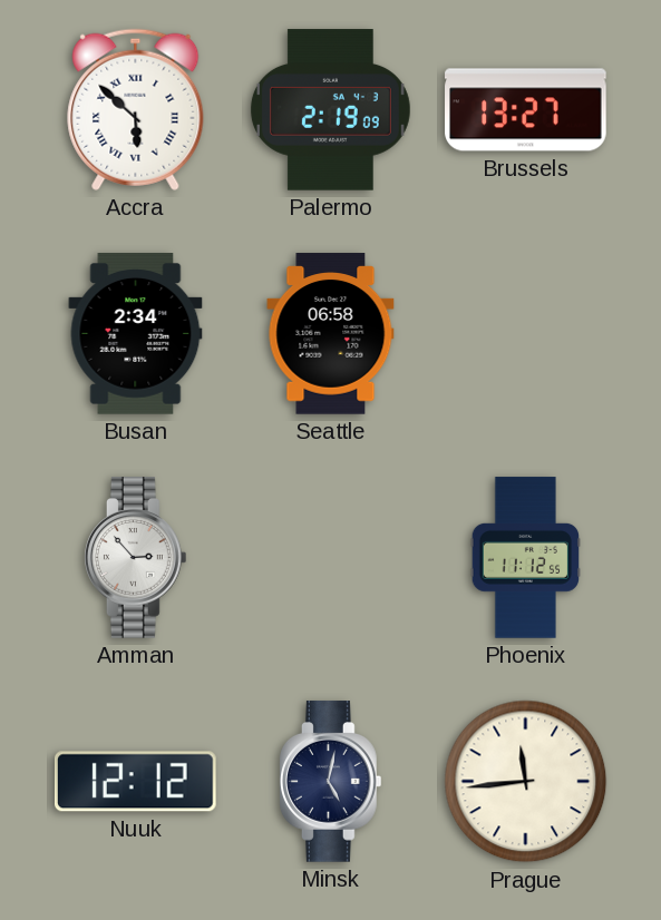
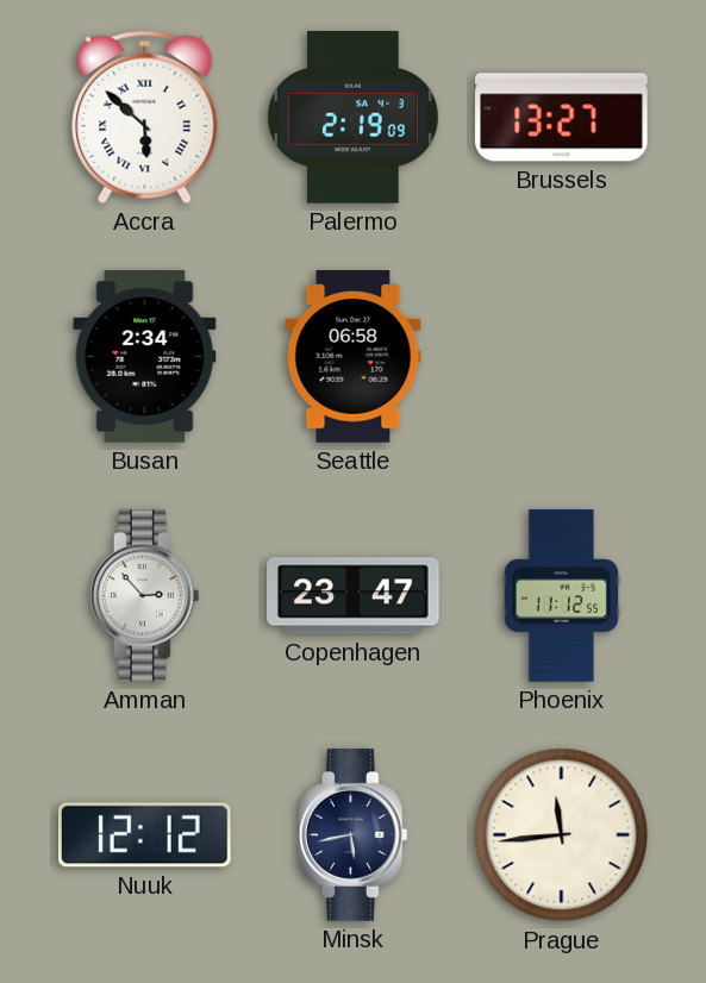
Copenhagen: none -> 23:47 (354, 596)
Minsk: 5:02 -> 5:43 (354, 835)
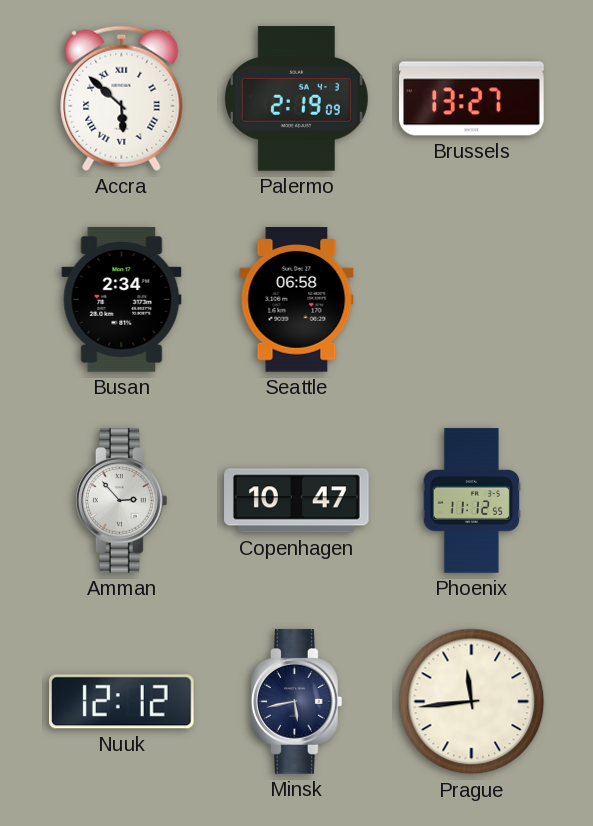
Copenhagen: 23:47 -> 10:47 (297, 501)
